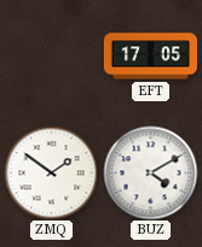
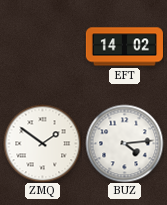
EFT: 17:05 -> 14:02 (124, 47)
BUZ: 4:10 -> 4:14 (124, 143)
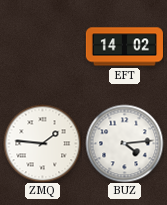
ZMQ: 1:51 -> 1:46 (42, 143)
